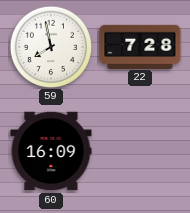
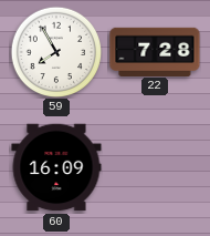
59: 7:58 -> 7:55 (56, 52)
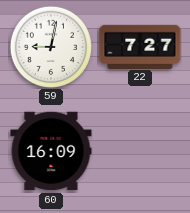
59: 7:55 -> 9:02 (51, 47)
22: 7:28 -> 7:27 (140, 46)
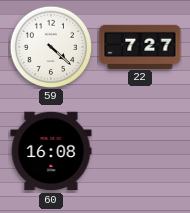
59: 9:02 -> 4:22 (51, 47)
60: 16:09 -> 16:08 (51, 151)
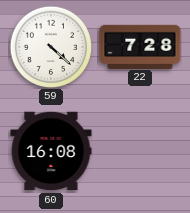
22: 7:27 -> 7:28 (140, 46)
